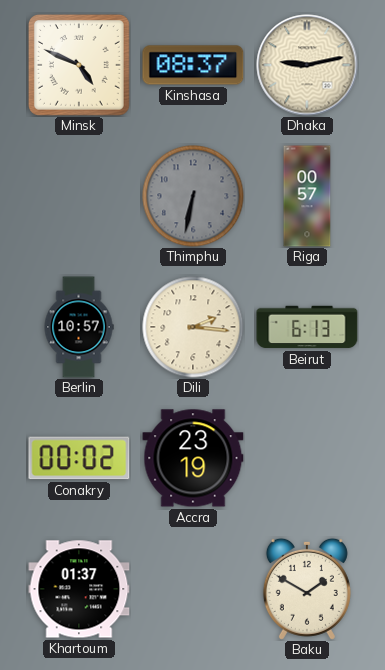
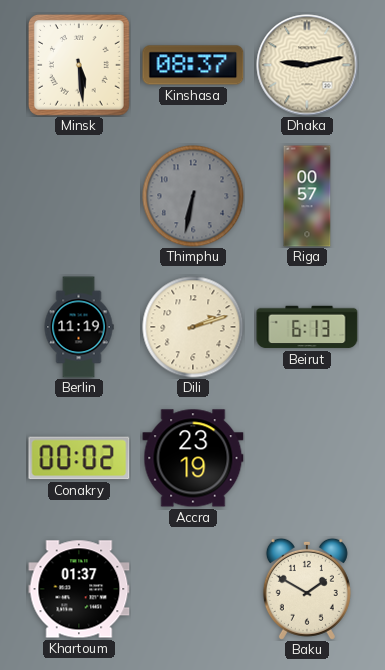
Minsk: 4:49 -> 5:29 (79, 65)
Berlin: 10:57 -> 11:19 (79, 327)
Dili: 2:16 -> 2:12 (193, 327)
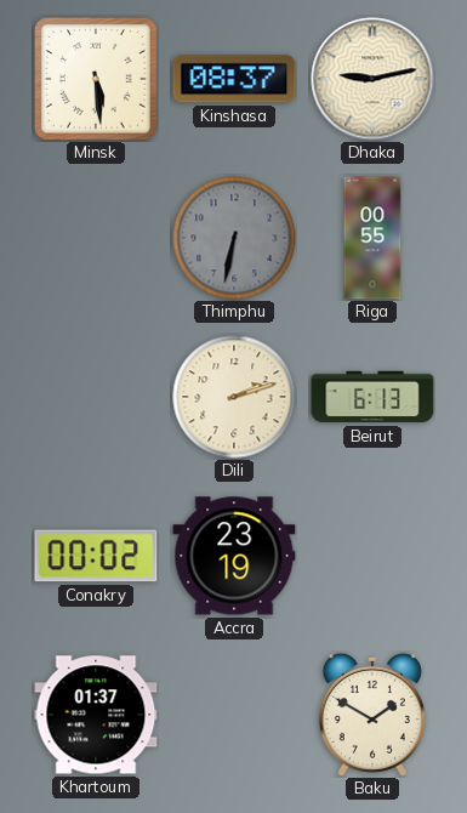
Riga: 00:57 -> 00:55 (372, 238)
Berlin: 11:19 -> none (79, 327)
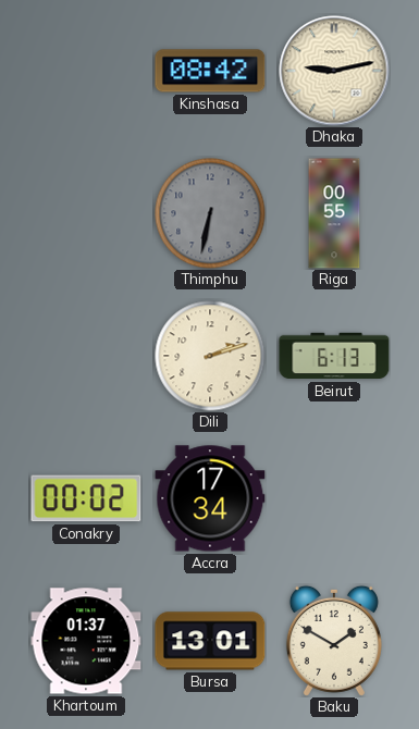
Minsk: 5:29 -> none (96, 79)
Kinshasa: 08:37 -> 08:42 (210, 71)
Accra: 23:19 -> 17:34 (210, 498)
Bursa: none -> 13:01 (210, 641)
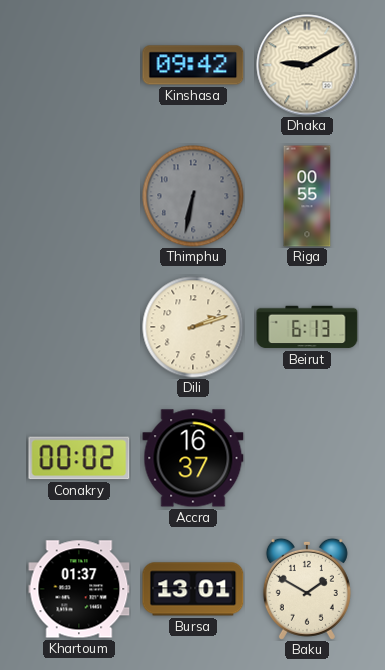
Kinshasa: 08:42 -> 09:42 (193, 65)
Dhaka: 9:13 -> 9:10 (307, 65)
Accra: 17:34 -> 16:37 (193, 458)
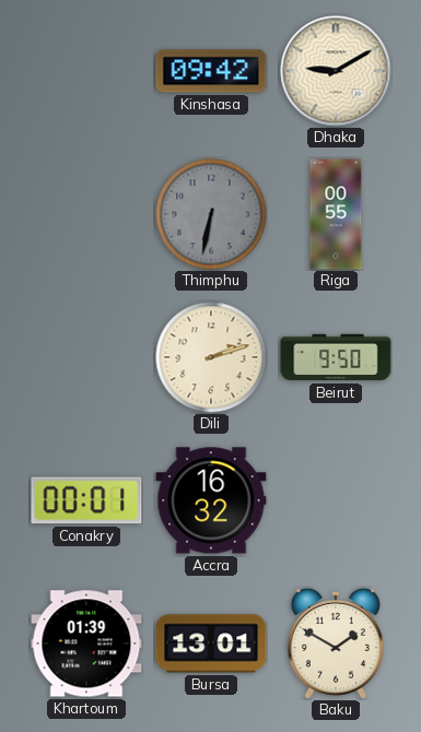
Beirut: 6:13 -> 9:50 (336, 357)
Conakry: 00:02 -> 00:01 (86, 500)
Accra: 16:37 -> 16:32 (211, 500)
Khartoum: 01:37 -> 01:39 (86, 644)
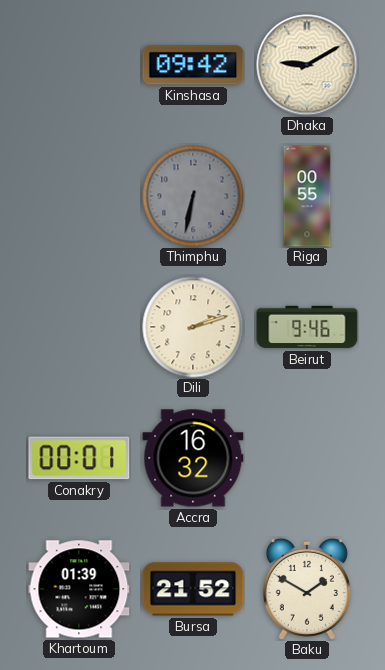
Beirut: 9:50 -> 9:46 (307, 327)
Bursa: 13:01 -> 21:52 (193, 589)
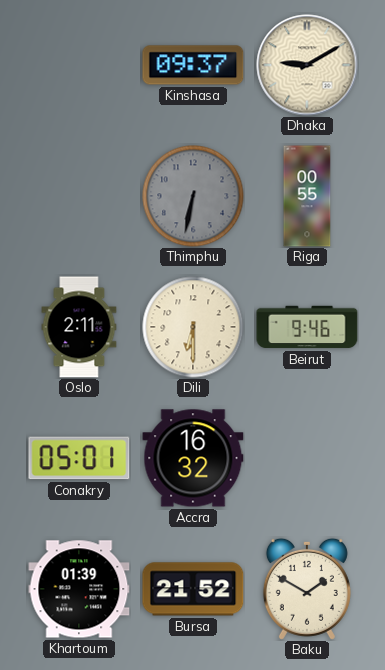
Kinshasa: 09:42 -> 09:37 (193, 65)
Oslo: none -> 2:11 (79, 327)
Dili: 2:12 -> 6:30 (193, 327)
Conakry: 00:01 -> 05:01 (79, 458)
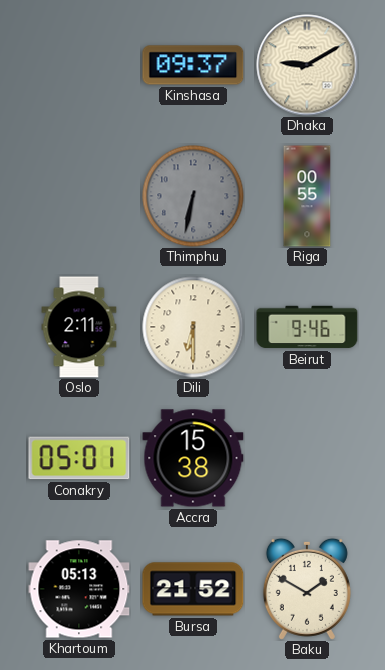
Accra: 16:32 -> 15:38 (193, 458)
Khartoum: 01:39 -> 05:13 (79, 589)
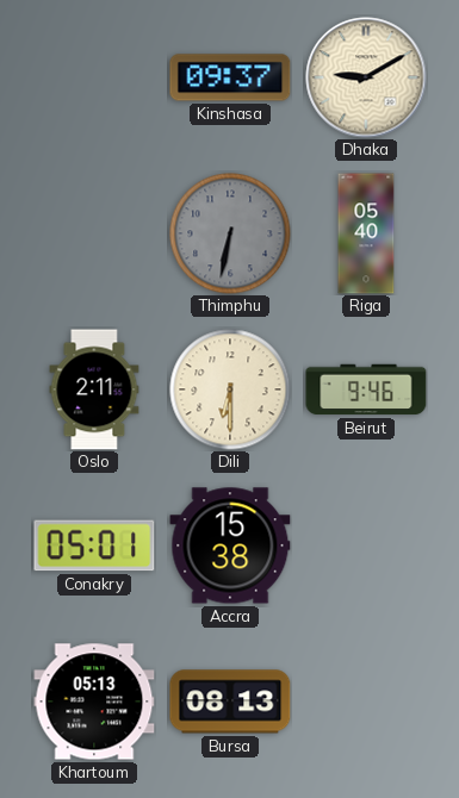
Riga: 00:55 -> 05:40 (366, 233)
Bursa: 21:52 -> 08:13 (230, 702)
Baku: 1:50 -> none (307, 589)
